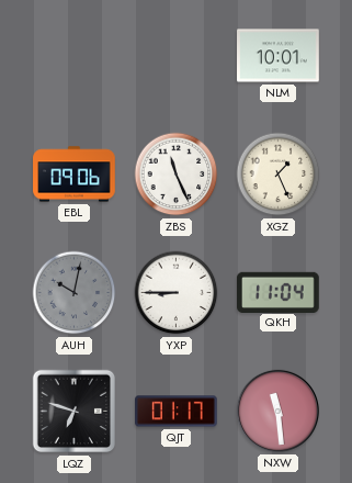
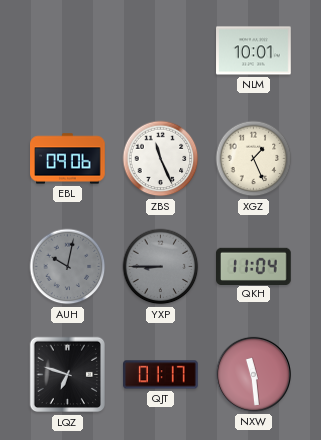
YXP dial: white -> grey (161, 267)
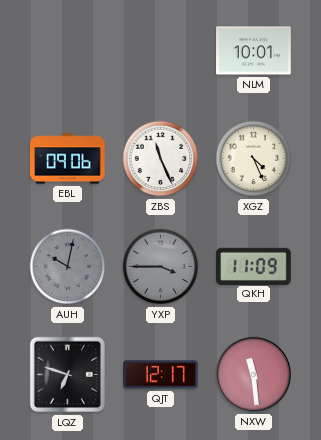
XGZ: 1:26 -> 4:26 (254, 159)
YXP: 8:45 -> 3:45 (161, 267)
QKH: 11:04 -> 11:09 (254, 266)
QJT: 01:17 -> 12:17 (161, 375)
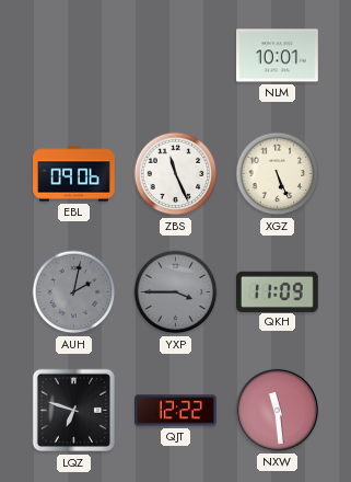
XGZ: 4:26 -> 5:26 (278, 174)
AUH: 10:02 -> 2:02 (74, 292)
QJT: 12:17 -> 12:22 (176, 411)
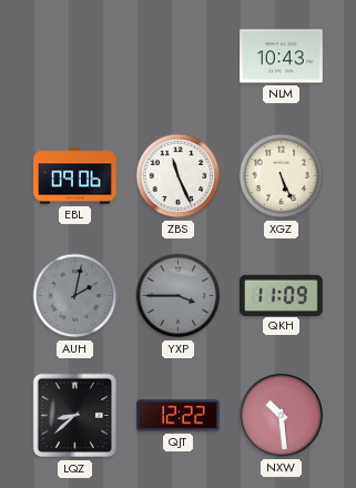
NLM: 10:01 -> 10:43 (282, 57)
LQZ: 6:48 -> 8:38 (75, 416)
NXW: 11:29 -> 10:29 (281, 415)
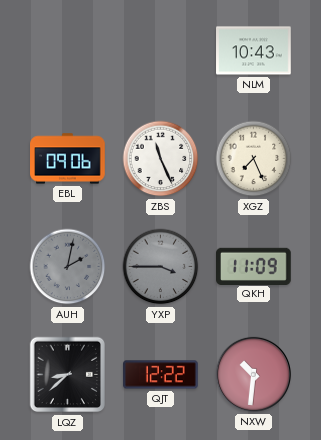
XGZ: 5:26 -> 7:26 (254, 159)
NXW: 10:29 -> 10:31 (253, 374)
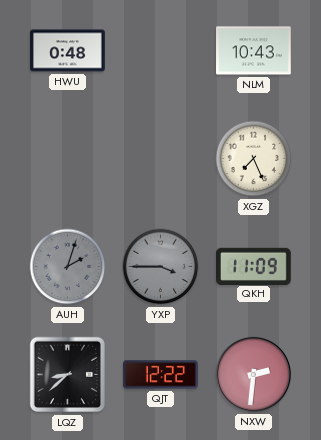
HWU: none -> 0:48 (68, 51)
EBL: 09:06 -> none (68, 159)
ZBS: 11:26 -> none (161, 159)
AUH: 2:02 -> 2:03 (68, 267)
NXW: 10:31 -> 2:31 (253, 374)
